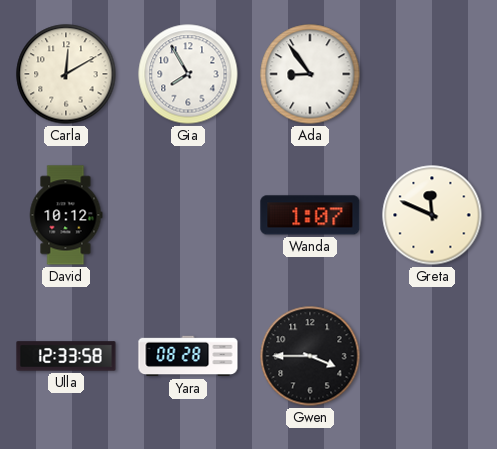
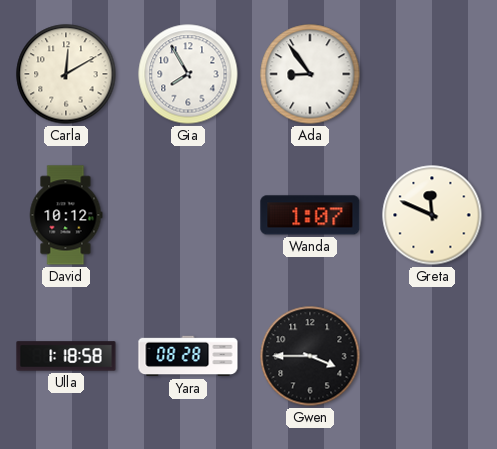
Ulla: 12:33 -> 1:18 (66, 356)
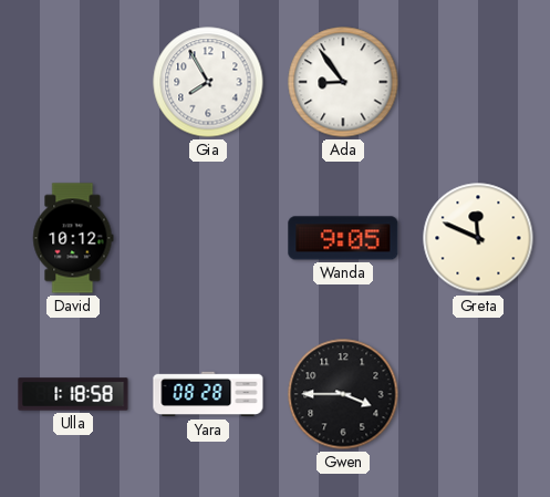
Carla: 12:10 -> none (66, 74)
Wanda: 1:07 -> 9:05 (343, 238)
